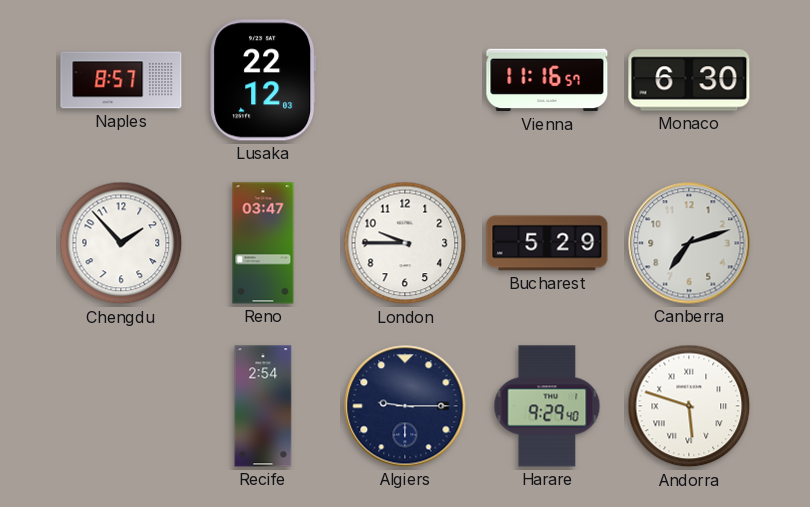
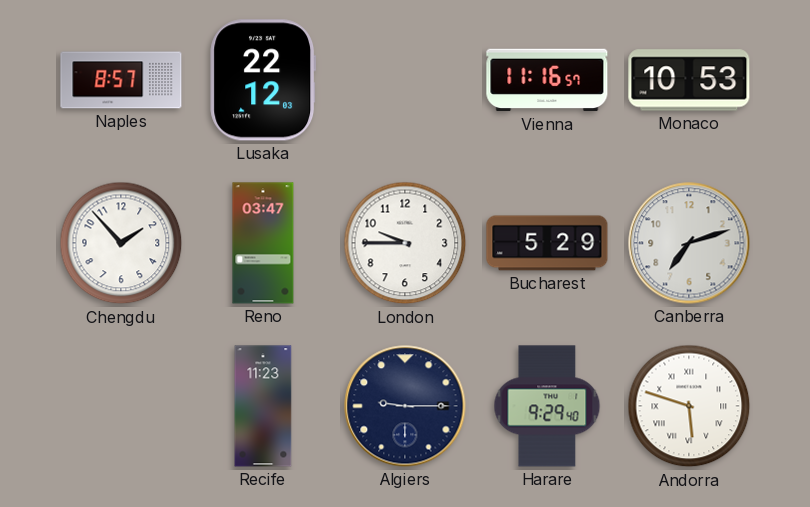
Monaco: 6:30 -> 10:53 (689, 80)
Recife: 2:54 -> 11:23 (263, 406)
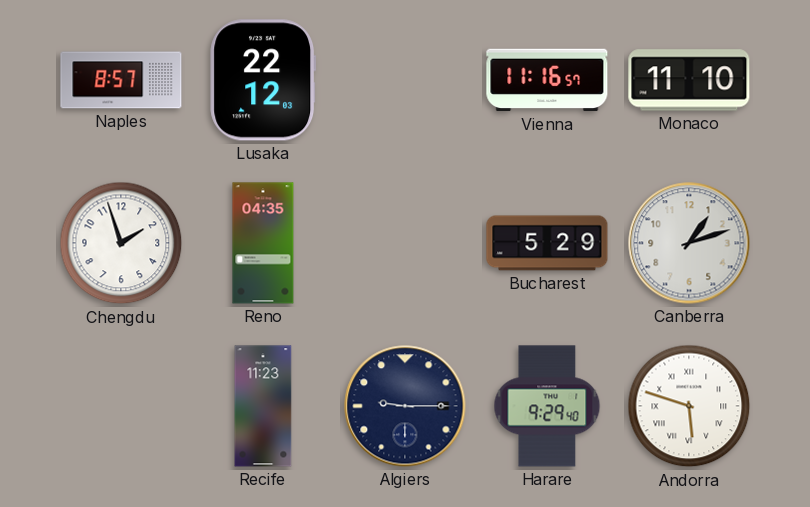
Monaco: 10:53 -> 11:10 (689, 80)
Chengdu: 1:53 -> 1:57 (121, 243)
Reno: 03:47 -> 04:35 (263, 243)
London: 9:45 -> none (405, 243)
Canberra: 7:12 -> 1:12 (689, 243)
